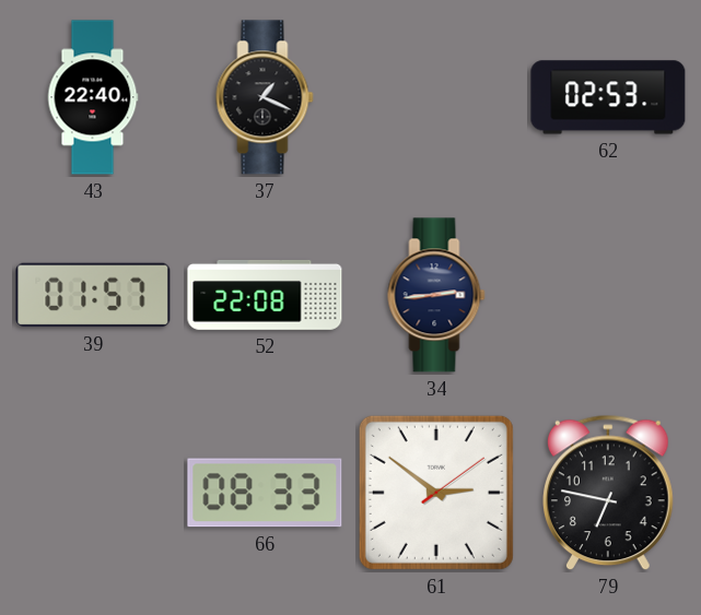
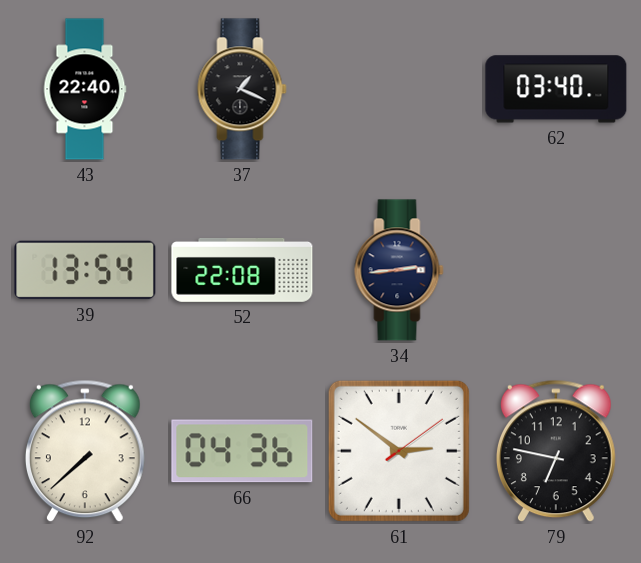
62: 02:53 -> 03:40 (556, 89)
39: 01:57 -> 13:54 (85, 270)
92: none -> 7:38 (85, 451)
66: 08:33 -> 04:36 (242, 451)
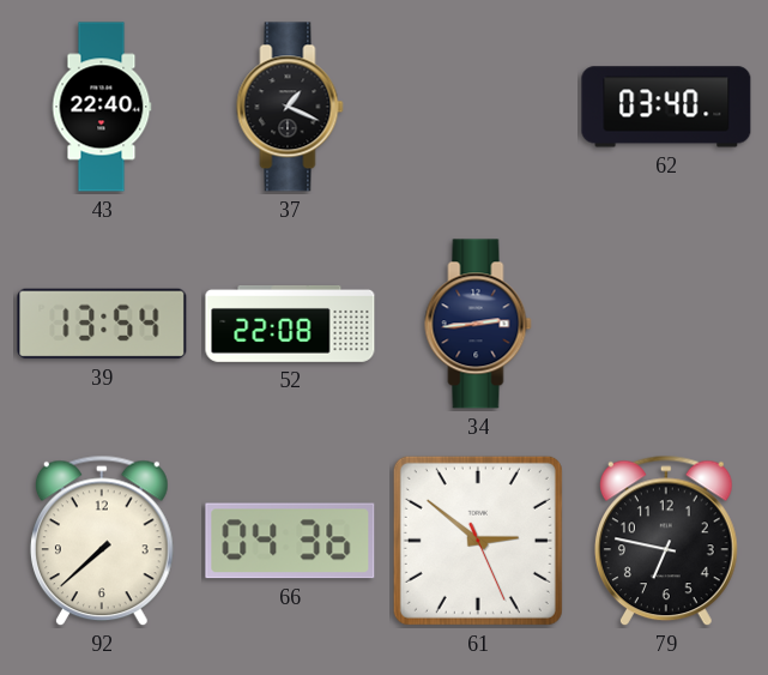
61: 2:51:09 -> 2:51:26 (478, 541)
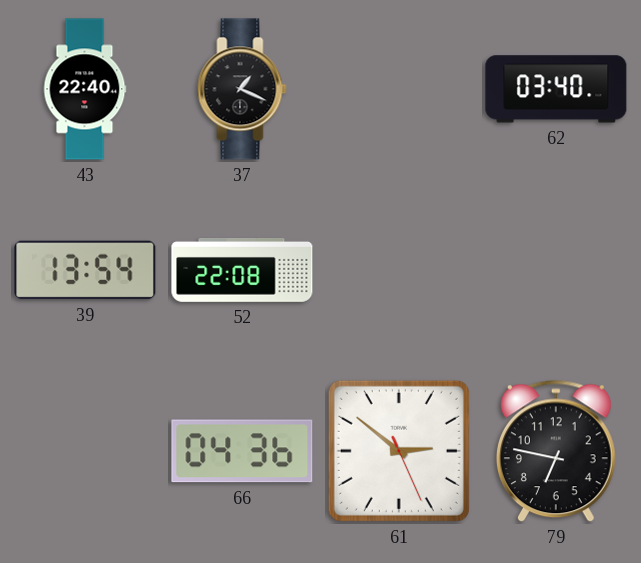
34: 2:44 -> none (478, 324)
92: 7:38 -> none (102, 541)
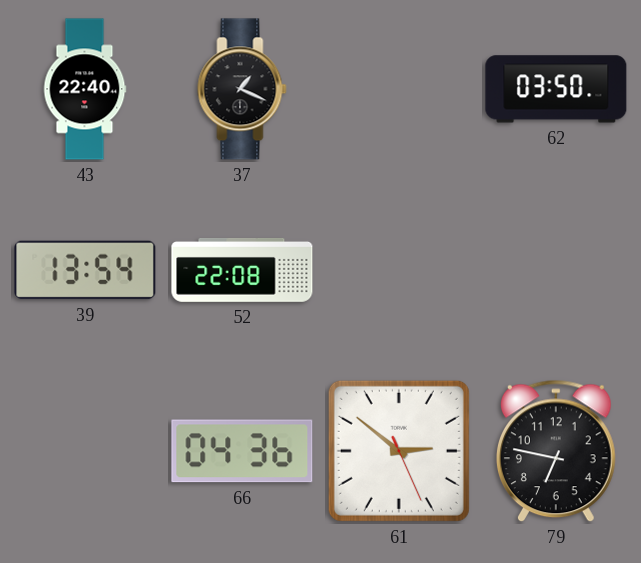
62: 03:40 -> 03:50 (556, 89)
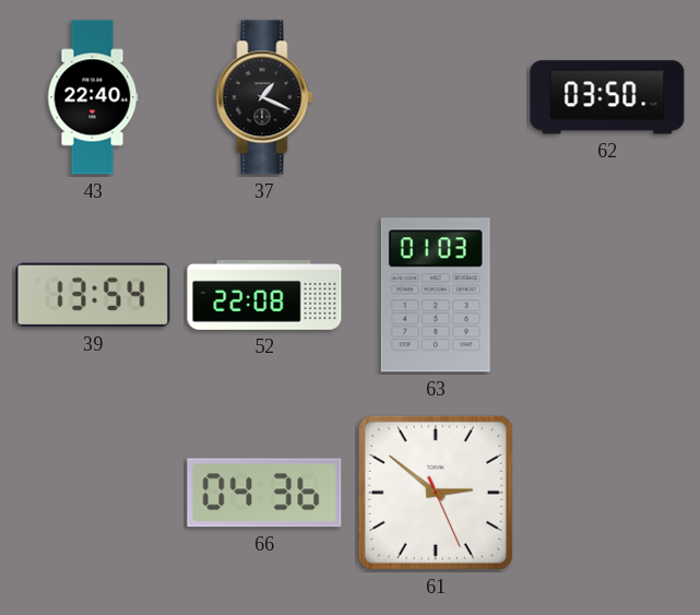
63: none -> 01:03 (436, 295)
79: 6:47 -> none (556, 451)
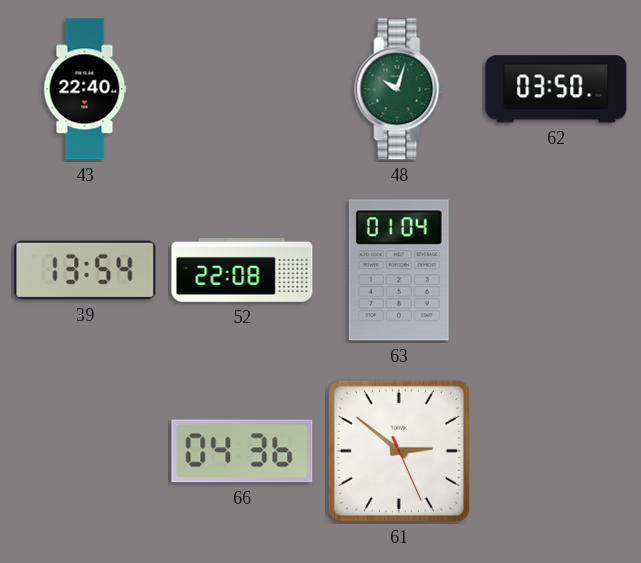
37: 1:19 -> none (264, 97)
48: none -> 10:03 (399, 89)
63: 01:03 -> 01:04 (399, 270)
